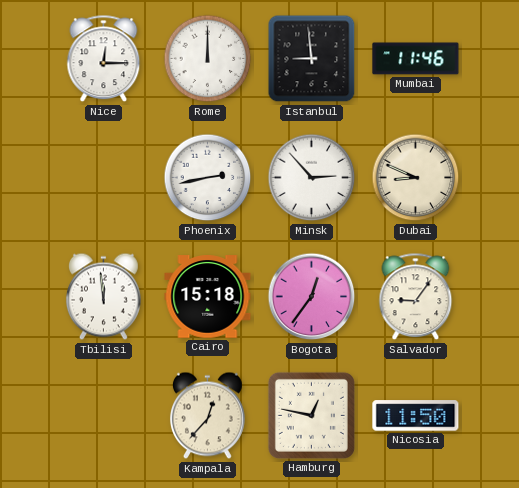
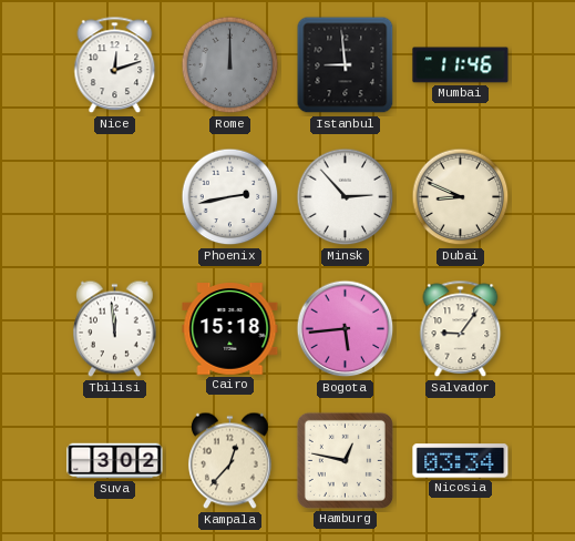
Nice: 12:15 -> 12:12 (115, 65)
Rome dial: white -> grey (230, 65)
Bogota: 12:36 -> 5:44 (346, 329)
Suva: none -> 3:02 (115, 461)
Nicosia: 11:50 -> 03:34 (461, 461)
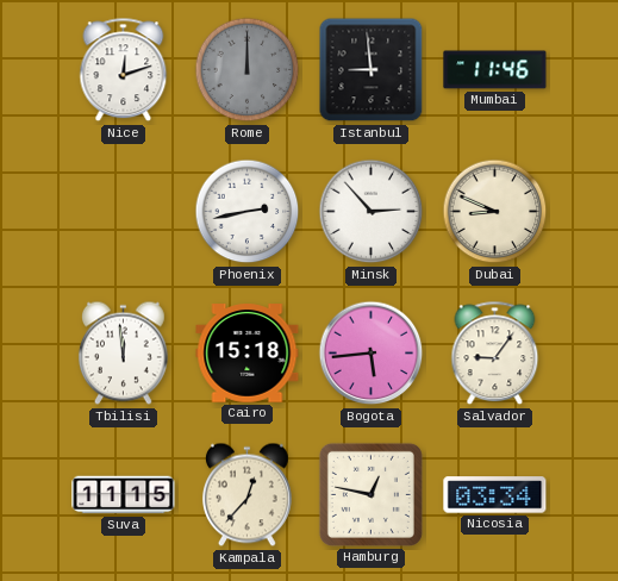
Suva: 3:02 -> 11:15 (124, 495)
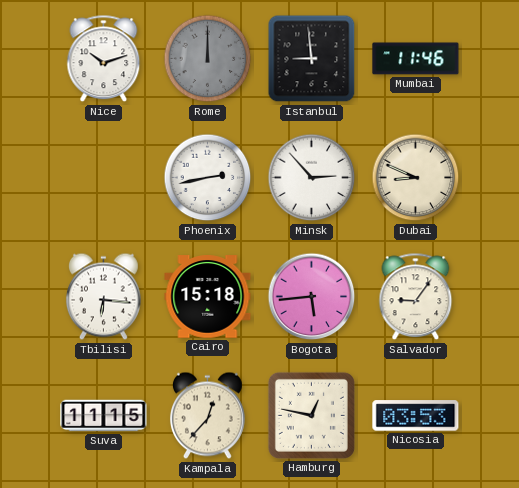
Nice: 12:12 -> 10:12 (104, 59)
Tbilisi: 11:59 -> 6:16 (103, 297)
Nicosia: 03:34 -> 03:53 (416, 416)
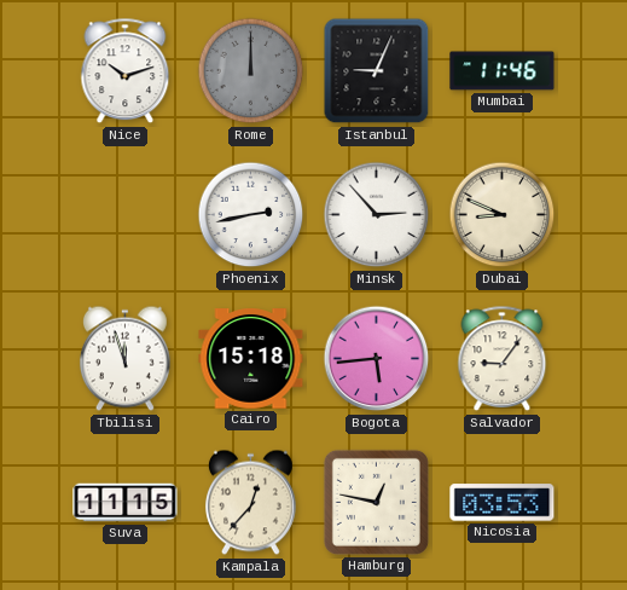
Istanbul: 8:59 -> 9:04 (377, 71)
Tbilisi: 6:16 -> 11:57 (124, 359)
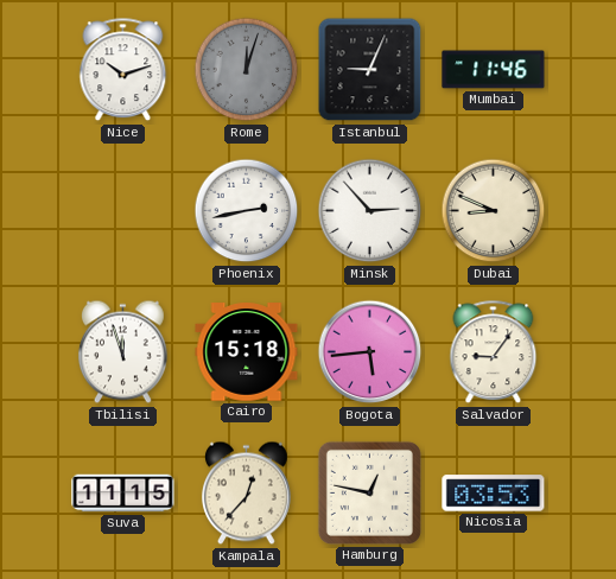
Rome: 12:00 -> 12:03 (247, 70)
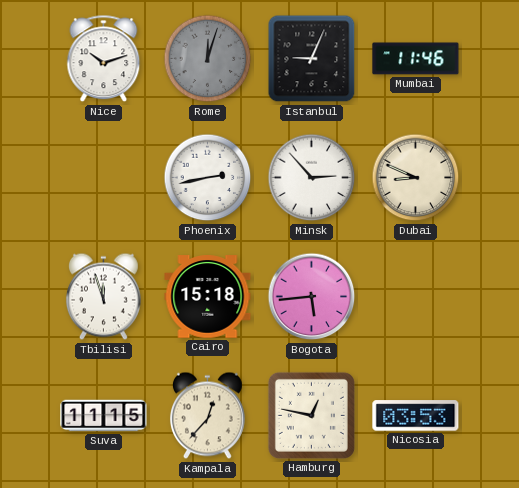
Salvador: 9:06 -> none (494, 352)
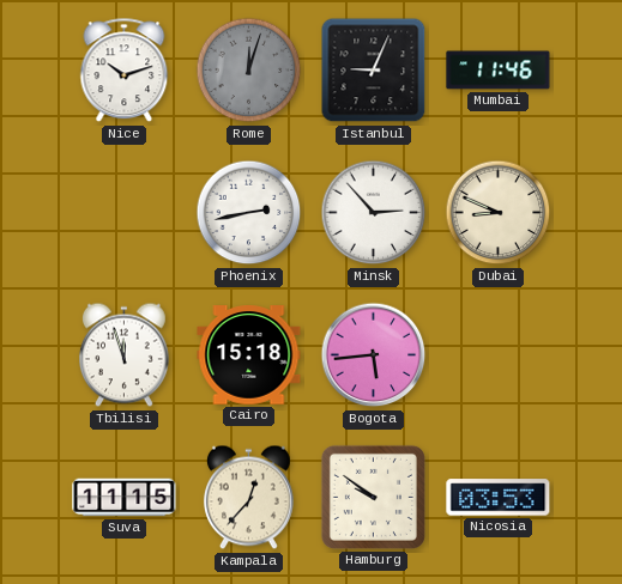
Hamburg: 12:47 -> 9:51 (373, 497)
